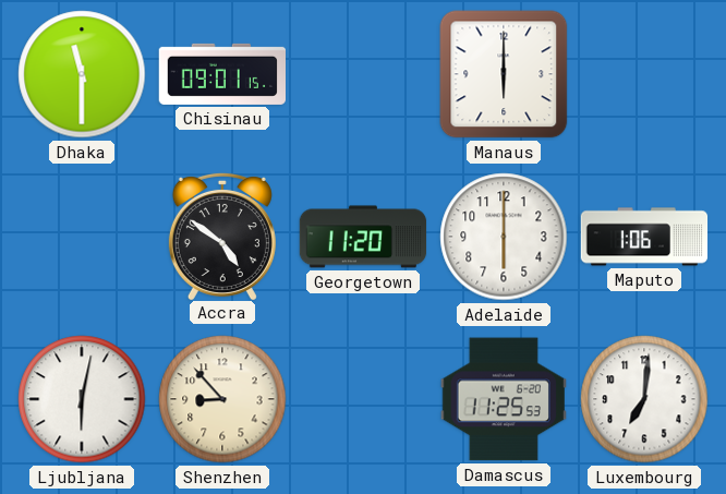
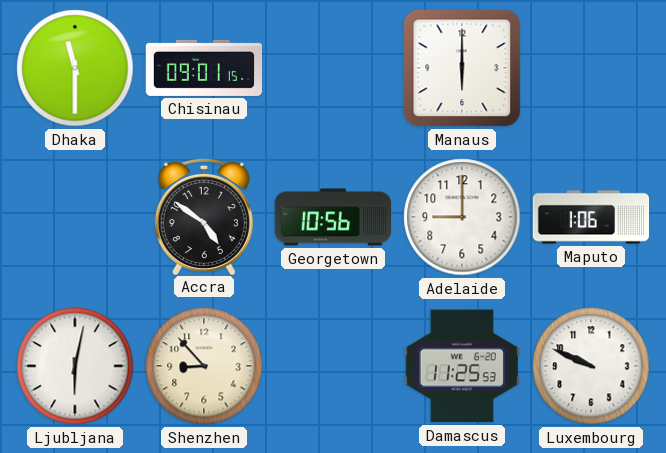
Georgetown: 11:20 -> 10:56 (333, 217)
Adelaide: 6:00 -> 9:00 (462, 217)
Luxembourg: 7:01 -> 9:49 (591, 366)
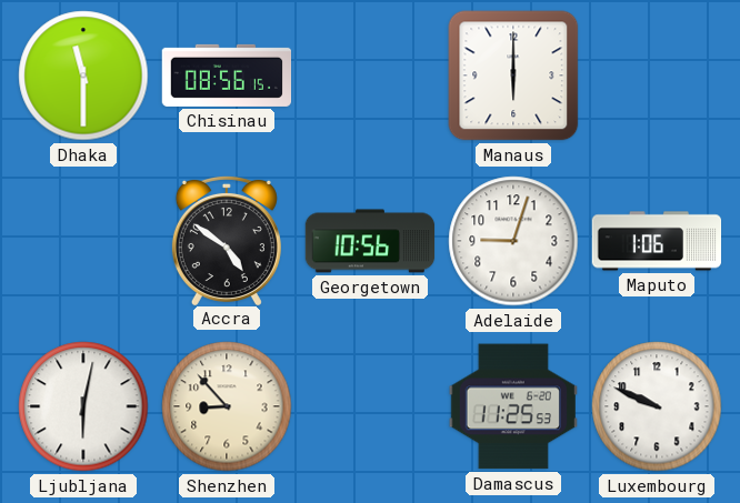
Chisinau: 09:01 -> 08:56 (226, 76)
Adelaide: 9:00 -> 9:03 (513, 241)
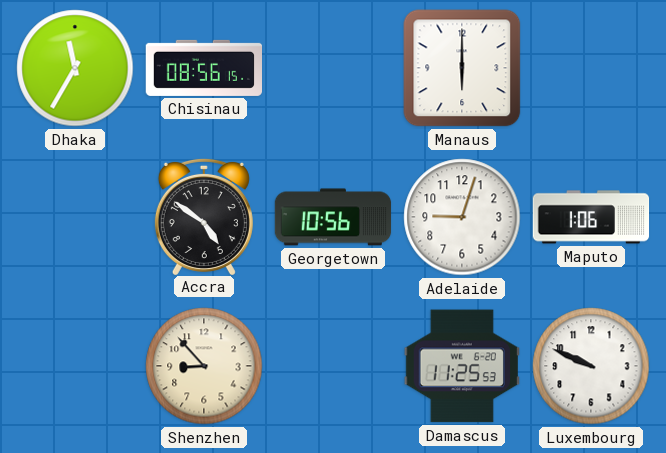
Dhaka: 11:30 -> 11:35 (75, 68)
Ljubljana: 6:02 -> none (83, 406)
